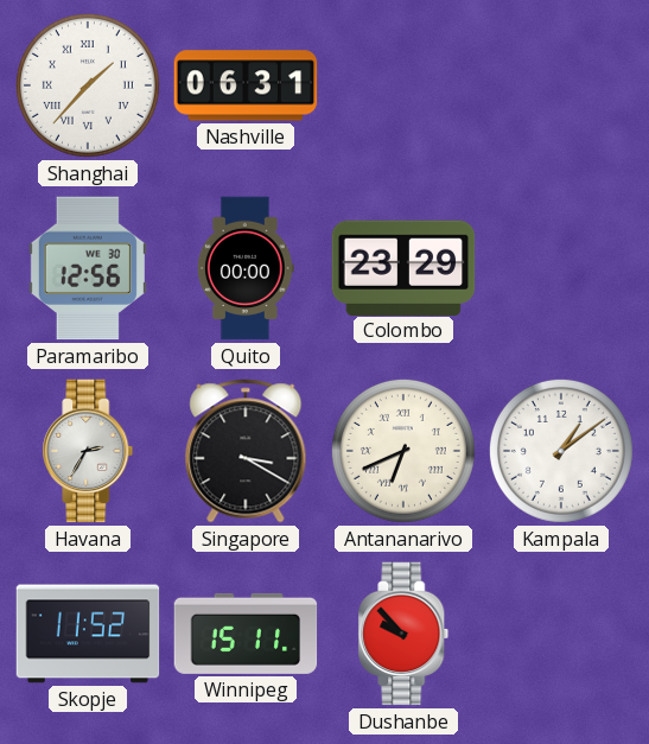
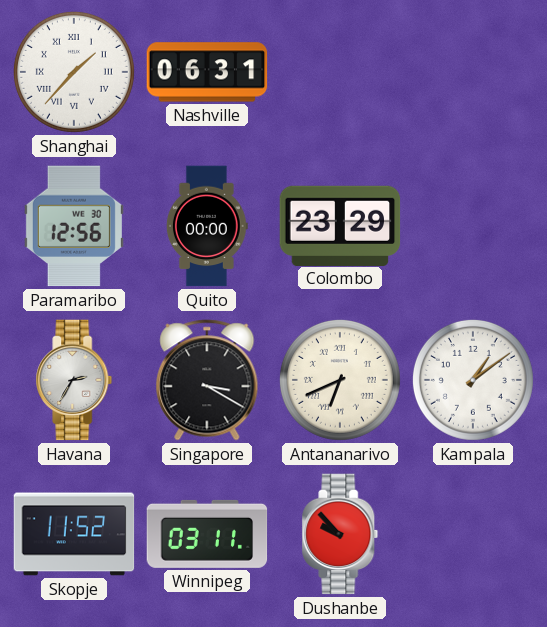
Winnipeg: 15:11 -> 03:11 (207, 534)
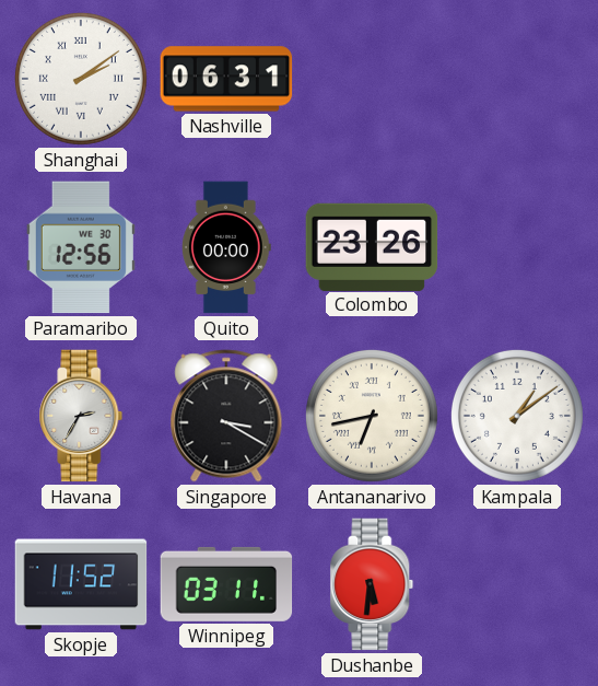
Shanghai: 1:37 -> 2:09 (81, 79)
Colombo: 23:29 -> 23:26 (372, 246)
Antananarivo: 6:41 -> 6:43 (372, 416)
Dushanbe: 9:53 -> 5:31 (372, 584)
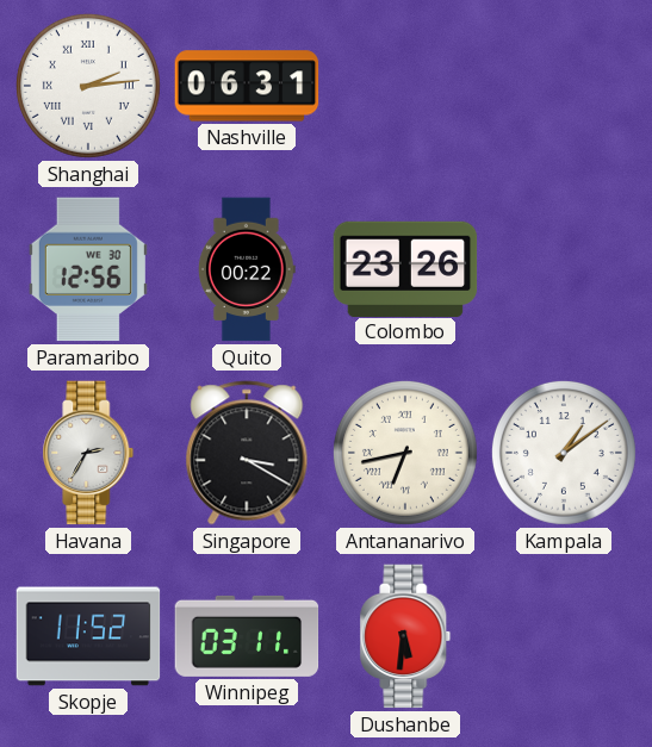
Shanghai: 2:09 -> 2:14 (88, 86)
Quito: 00:00 -> 00:22 (247, 269)
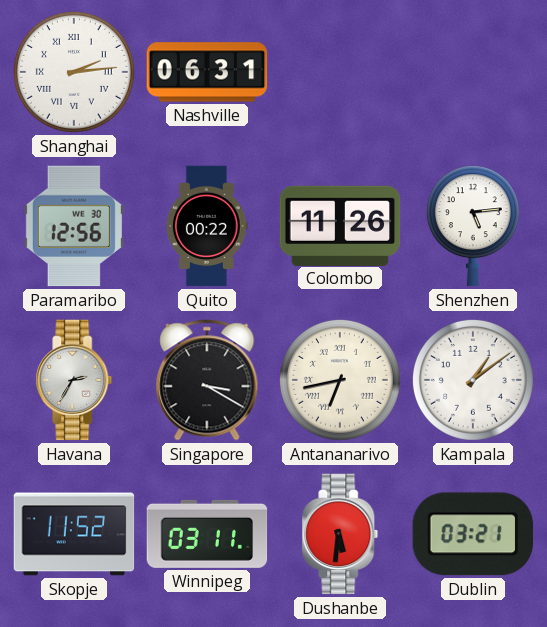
Colombo: 23:26 -> 11:26 (340, 225)
Shenzhen: none -> 5:14 (473, 226)
Dublin: none -> 03:21 (472, 534)
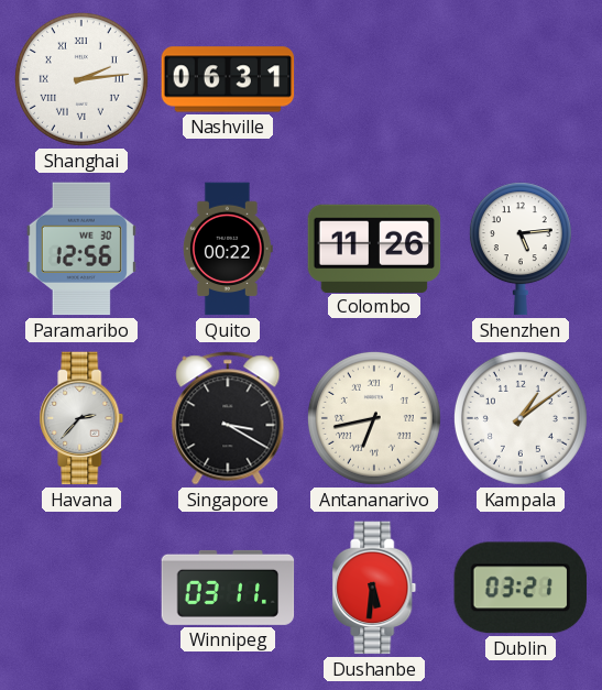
Havana: 2:35 -> 2:37 (81, 418)
Skopje: 11:52 -> none (74, 534)
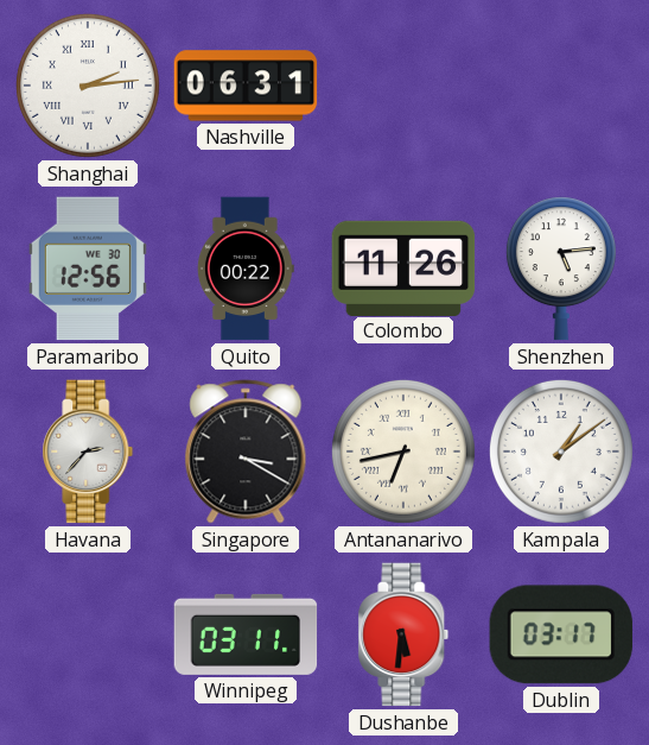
Dublin: 03:21 -> 03:17 (560, 634)
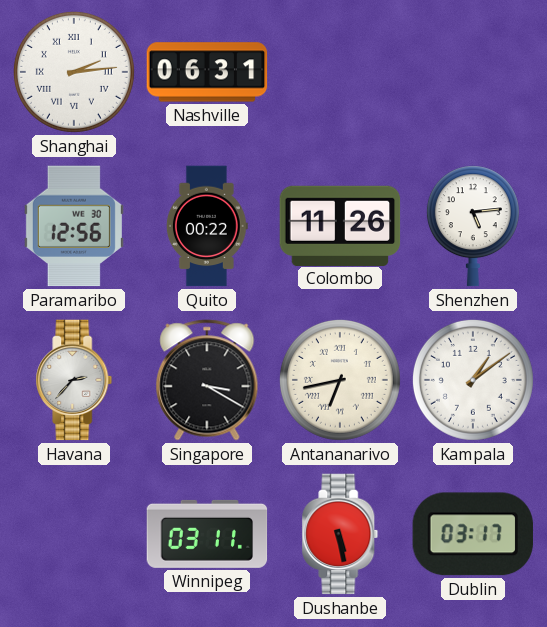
Dushanbe: 5:31 -> 5:28 (340, 534)
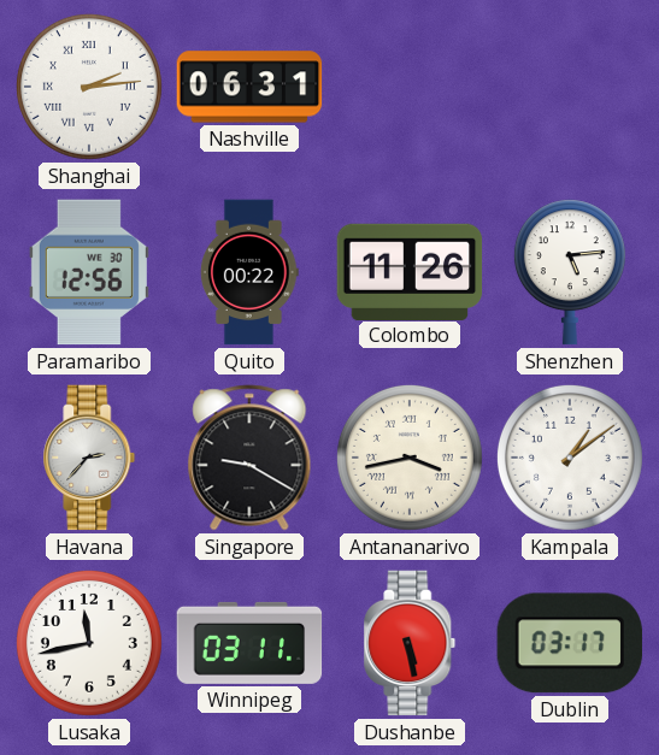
Singapore: 3:20 -> 9:20 (249, 458)
Antananarivo: 6:43 -> 3:43 (410, 458)
Lusaka: none -> 11:43 (89, 643)
